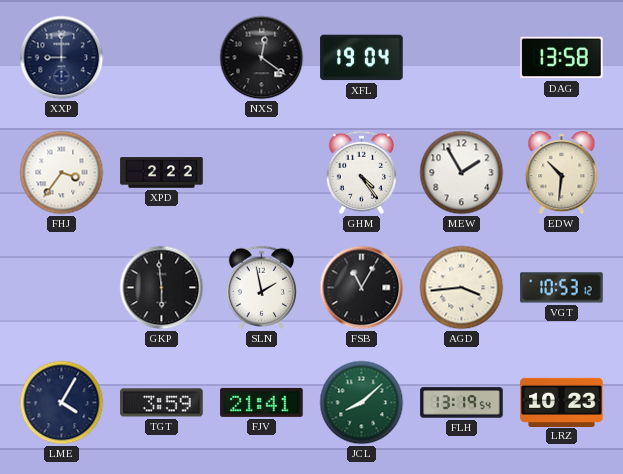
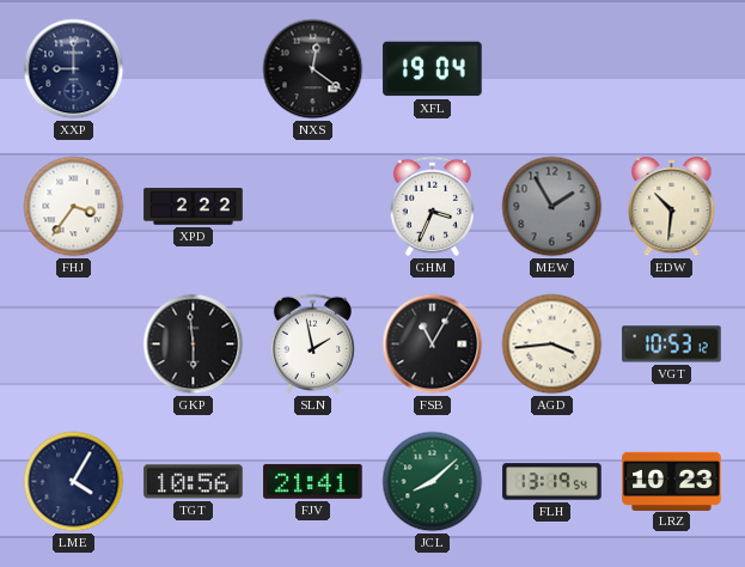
DAG: 13:58 -> none (562, 58)
GHM: 4:24 -> 3:34 (432, 206)
MEW dial: white -> grey (552, 207)
TGT: 3:59 -> 10:56 (194, 482)
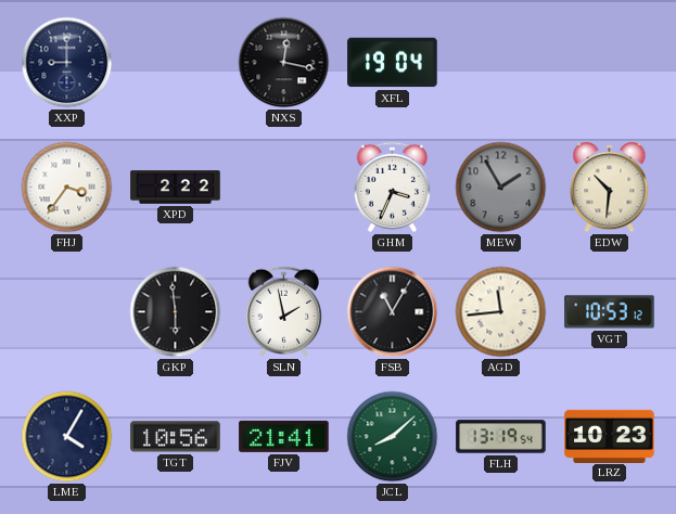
NXS: 12:21 -> 12:17 (284, 63)
AGD: 3:44 -> 11:44 (501, 312)
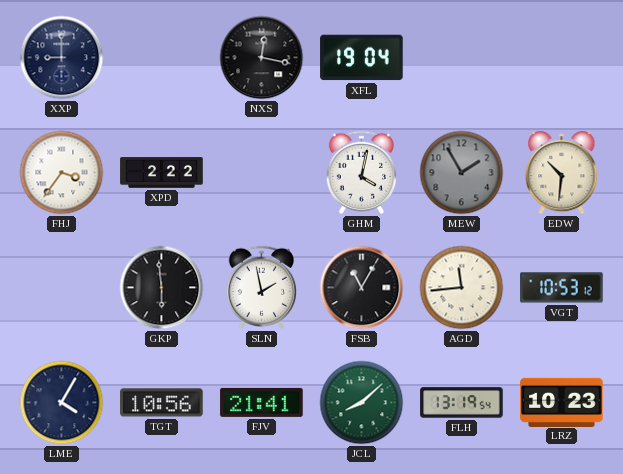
GHM: 3:34 -> 4:02 (361, 172)
